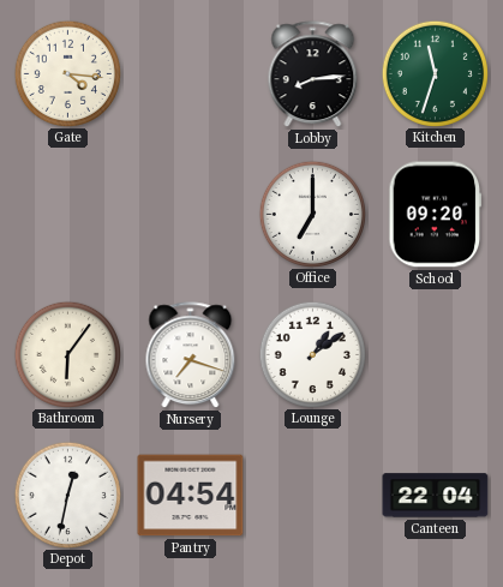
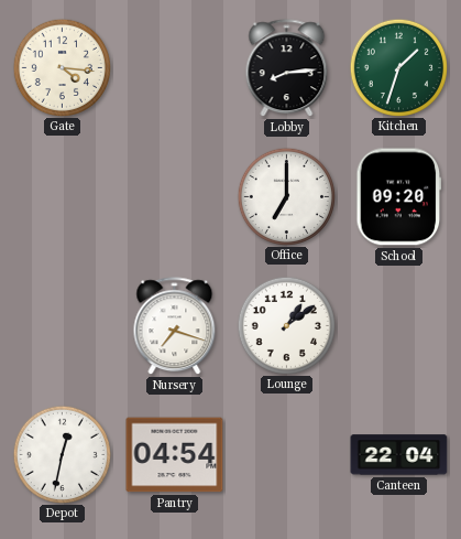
Kitchen: 11:33 -> 1:33 (398, 67)
Bathroom: 6:06 -> none (67, 354)
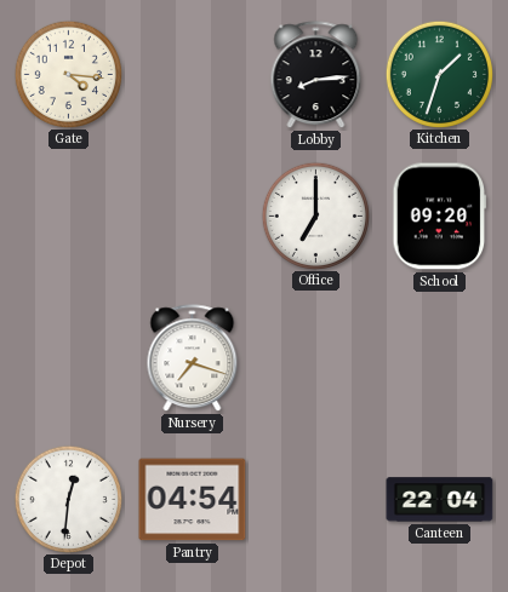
Lounge: 1:09 -> none (286, 325)
Depot: 12:32 -> 12:31 (68, 499)
